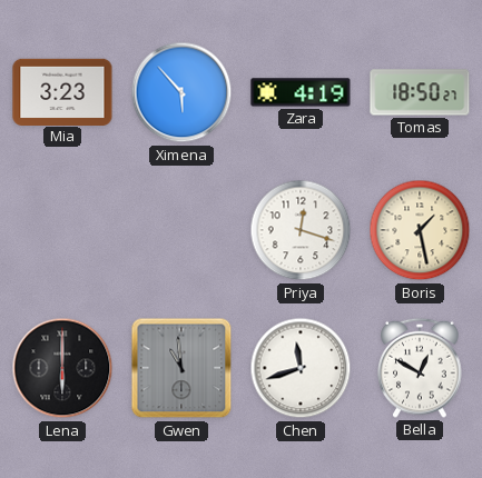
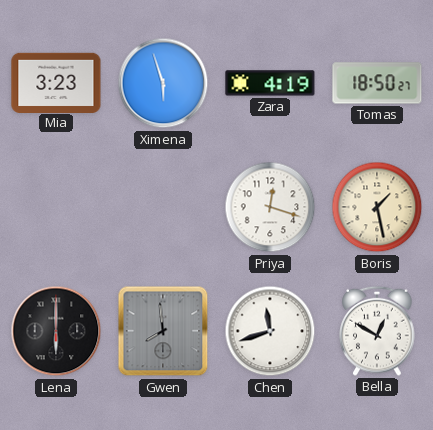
Ximena: 5:53 -> 5:57 (163, 83)
Gwen: 10:59 -> 7:59 (163, 331)
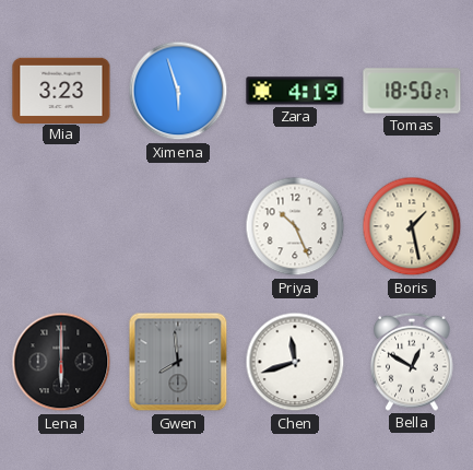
Priya: 12:18 -> 10:26 (295, 226)
